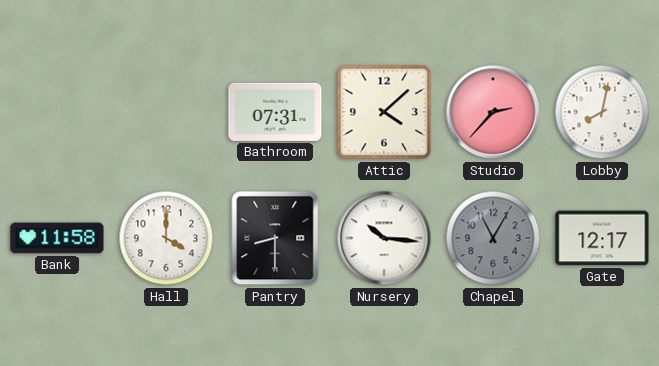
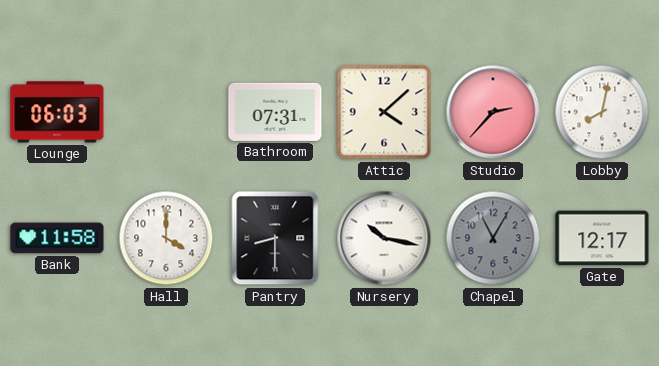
Lounge: none -> 06:03 (57, 112)
Nursery: 10:16 -> 10:17 (384, 238)
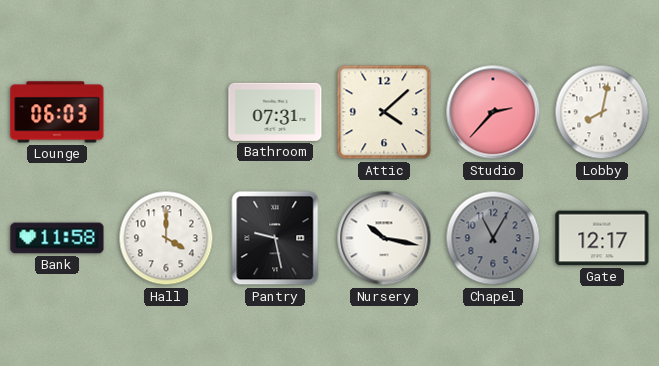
Pantry: 8:30 -> 9:28 (275, 238)
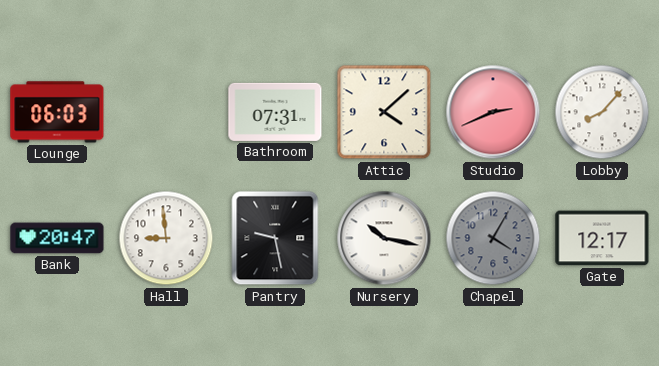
Studio: 2:37 -> 2:41 (493, 112)
Lobby: 8:02 -> 8:07 (602, 112)
Bank: 11:58 -> 20:47 (57, 238)
Hall: 4:00 -> 8:59 (166, 238)
Chapel: 11:05 -> 4:05 (493, 238)
